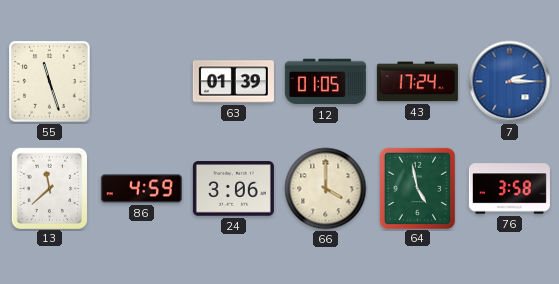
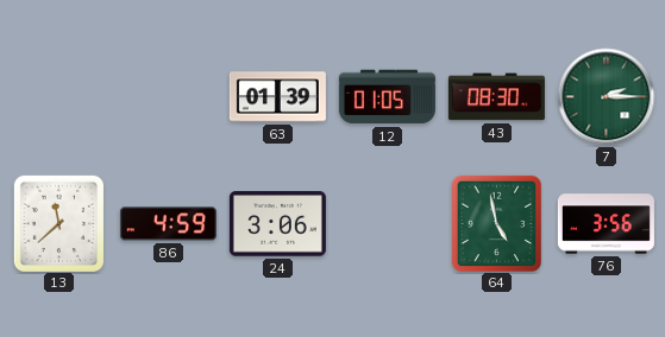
55: 11:27 -> none (50, 82)
43: 17:24 -> 08:30 (496, 97)
7 dial: blue -> green (607, 97)
66: 4:00 -> none (326, 189)
76: 3:58 -> 3:56 (606, 224)
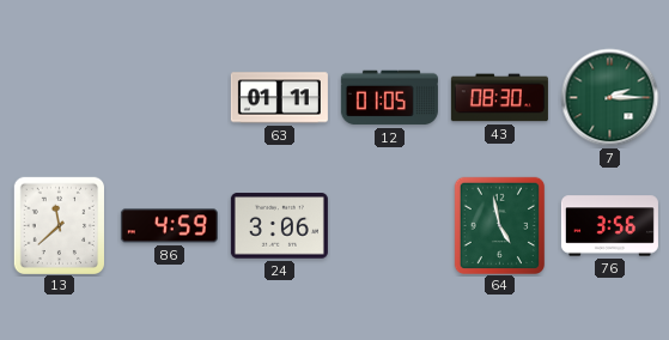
63: 01:39 -> 01:11 (279, 98)
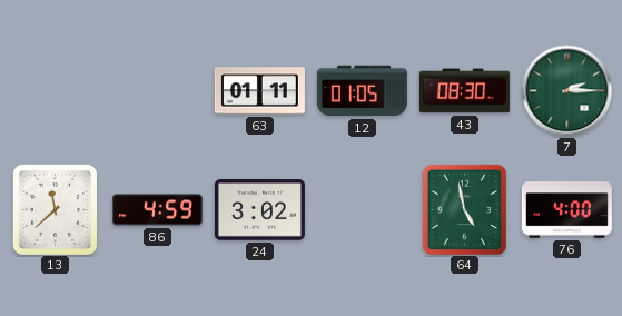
24: 3:06 -> 3:02 (259, 210)
76: 3:56 -> 4:00 (566, 210)
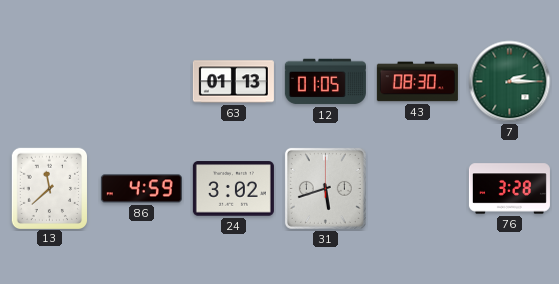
63: 01:11 -> 01:13 (233, 82)
31: none -> 5:42 (325, 188)
64: 4:58 -> none (464, 209)
76: 4:00 -> 3:28 (509, 189)
